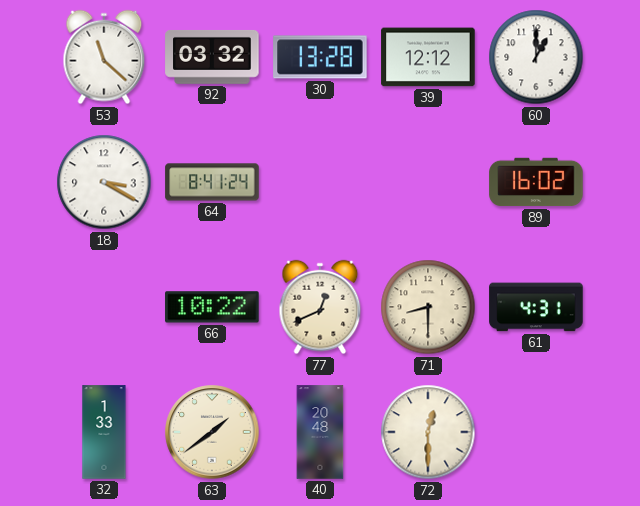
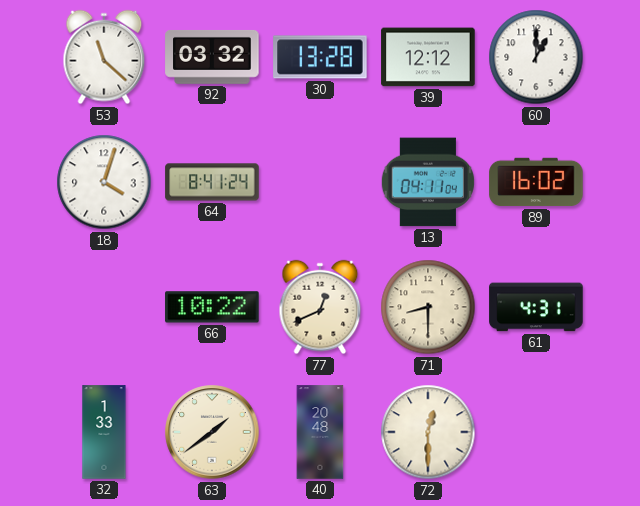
18: 3:20 -> 4:03 (104, 182)
13: none -> 04:11 (428, 182)
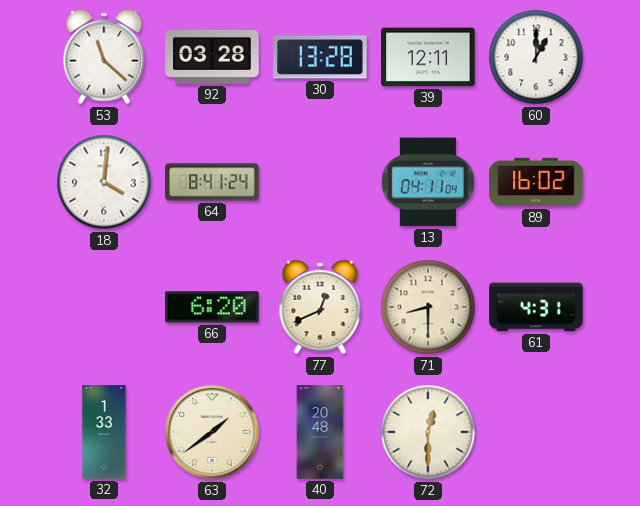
92: 03:32 -> 03:28 (212, 57)
39: 12:12 -> 12:11 (428, 57)
18: 4:03 -> 4:01 (104, 182)
66: 10:22 -> 6:20 (212, 307)
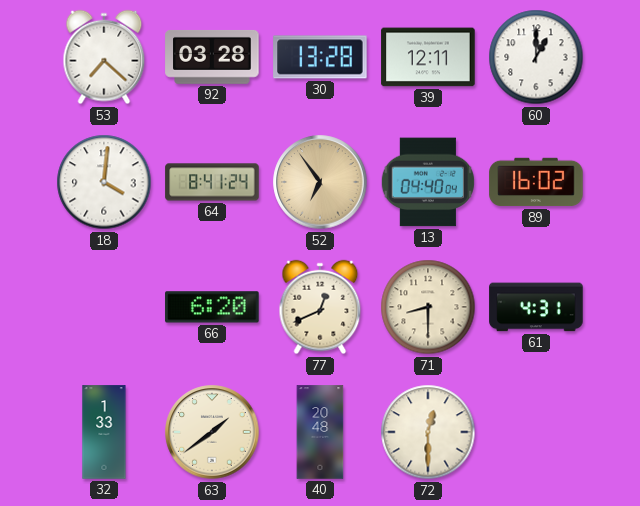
53: 11:22 -> 7:22 (104, 57)
52: none -> 6:54 (320, 182)
13: 04:11 -> 04:40 (428, 182)
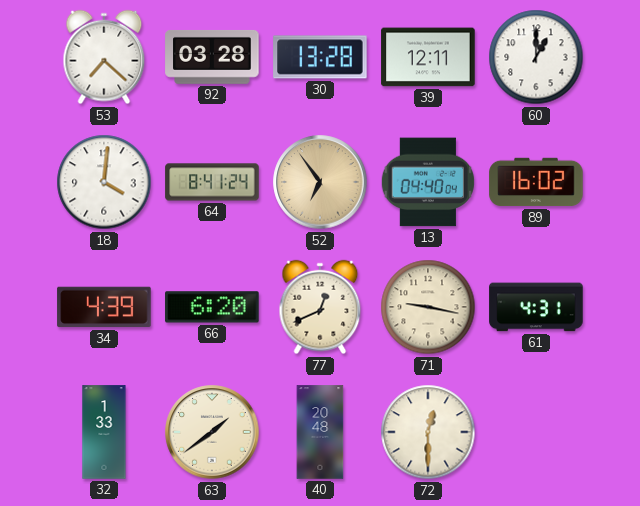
34: none -> 4:39 (104, 307)
71: 8:30 -> 9:17 (428, 307)
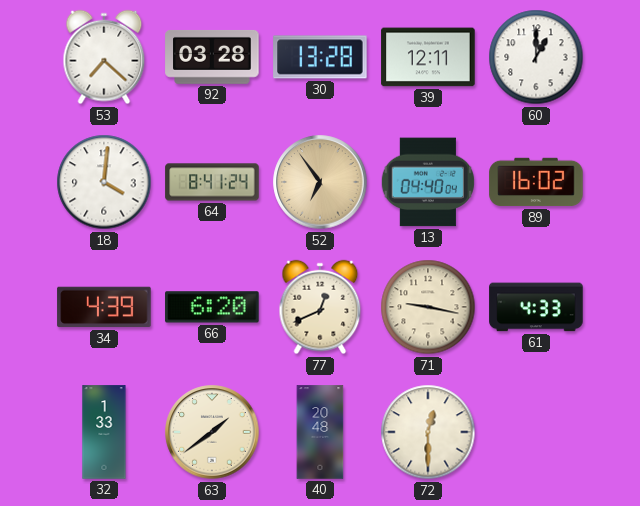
61: 4:31 -> 4:33 (536, 307)
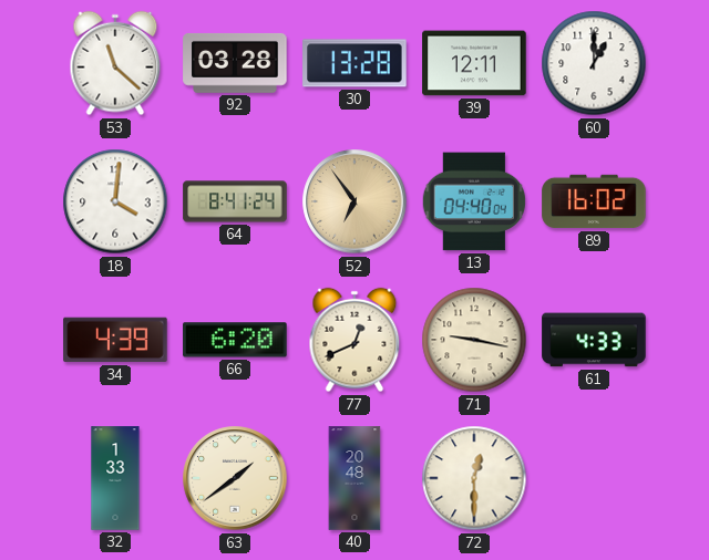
53: 7:22 -> 11:22 (115, 63)
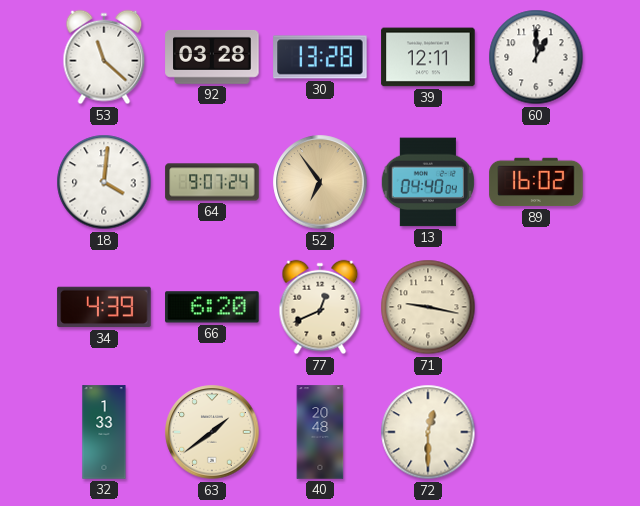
64: 8:41 -> 9:07 (212, 182)
61: 4:33 -> none (594, 340)
